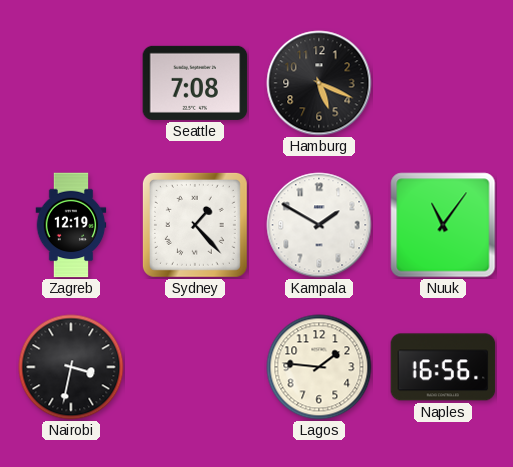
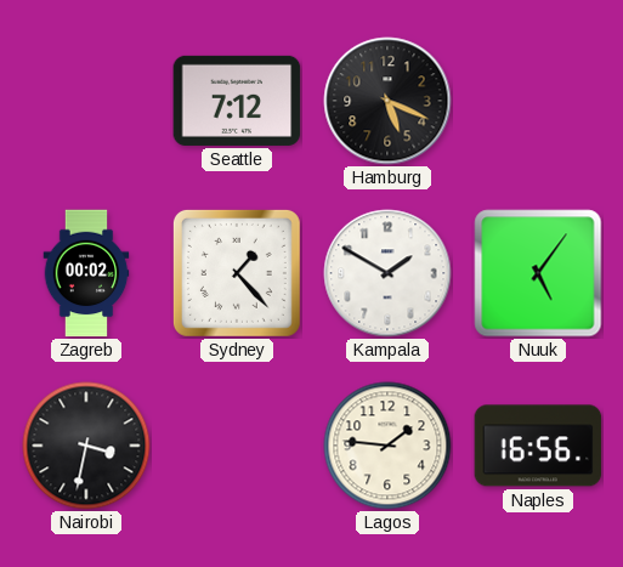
Seattle: 7:08 -> 7:12 (237, 101)
Zagreb: 12:19 -> 00:02 (86, 273)
Nuuk: 11:06 -> 5:06 (538, 273)
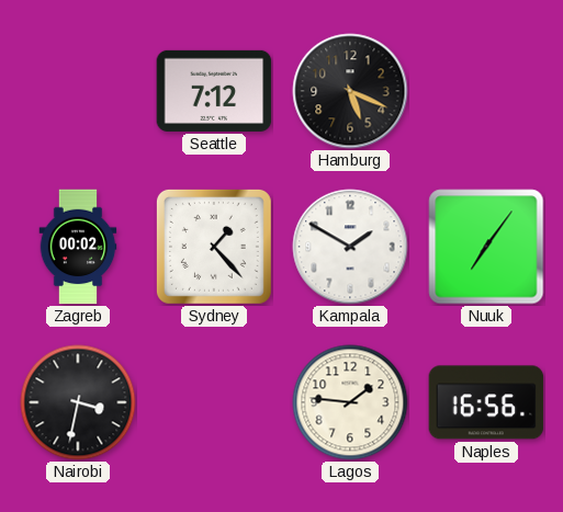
Nuuk: 5:06 -> 7:06 (486, 247)
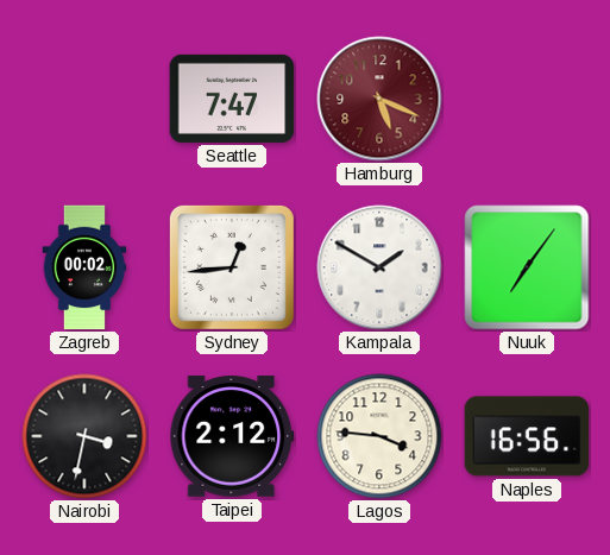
Seattle: 7:12 -> 7:47 (232, 99)
Hamburg dial: black -> burgundy (379, 99)
Sydney: 1:23 -> 12:44 (232, 267)
Taipei: none -> 2:12 (232, 436)
Lagos: 1:46 -> 3:46 (379, 436)
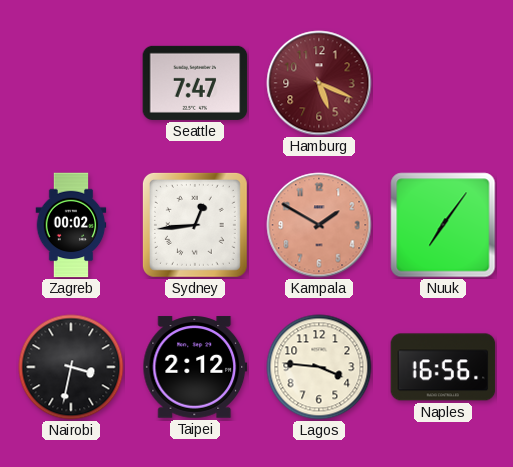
Kampala dial: white -> salmon (319, 225)
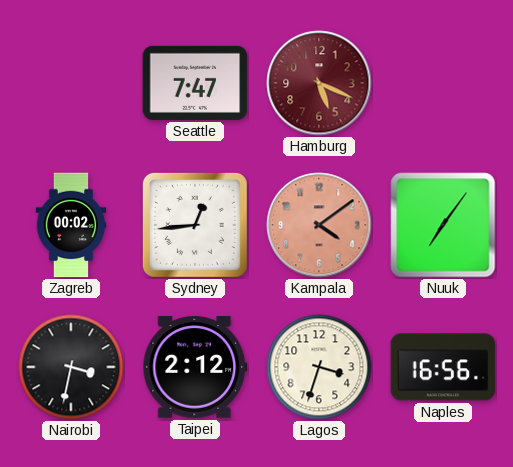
Kampala: 1:50 -> 4:09 (319, 225)
Lagos: 3:46 -> 3:33 (319, 367)
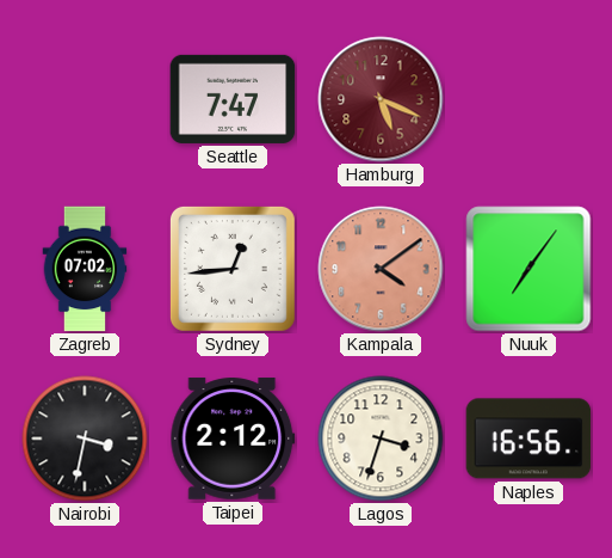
Zagreb: 00:02 -> 07:02 (85, 269)
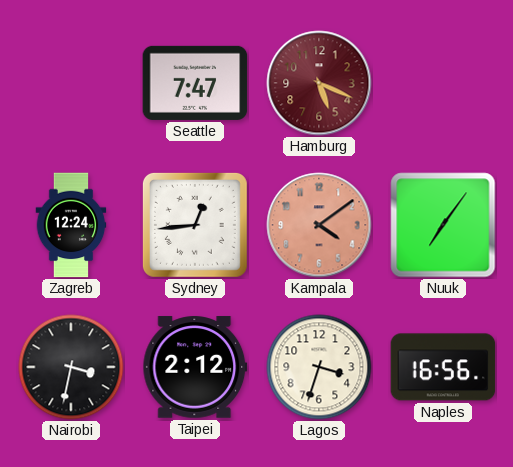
Zagreb: 07:02 -> 12:24 (71, 225)
